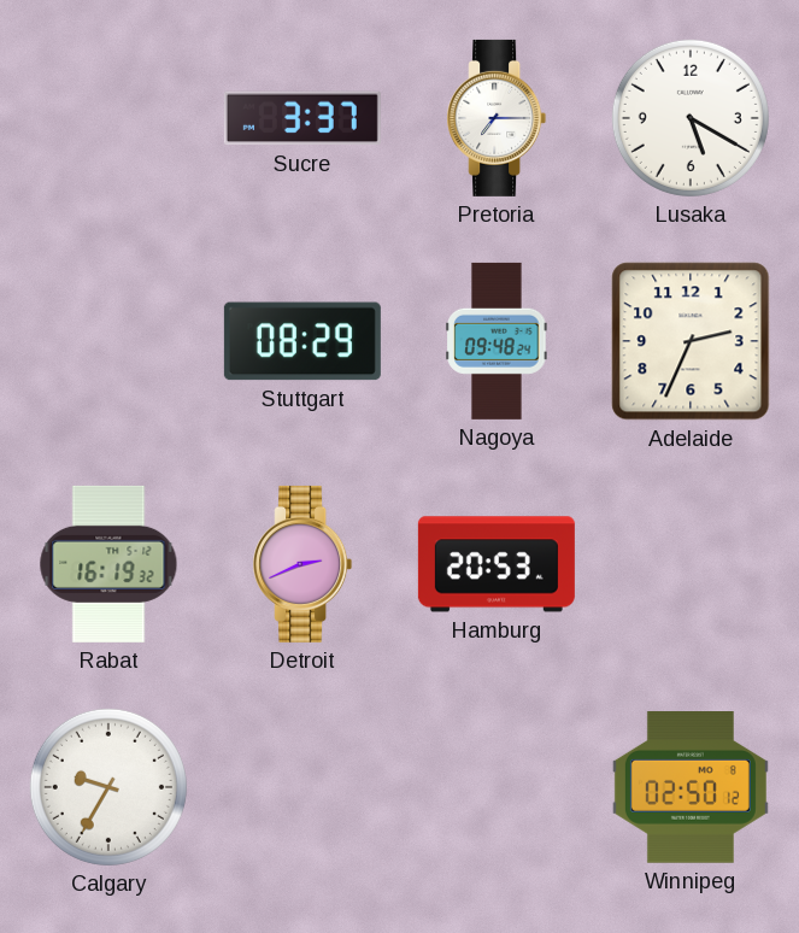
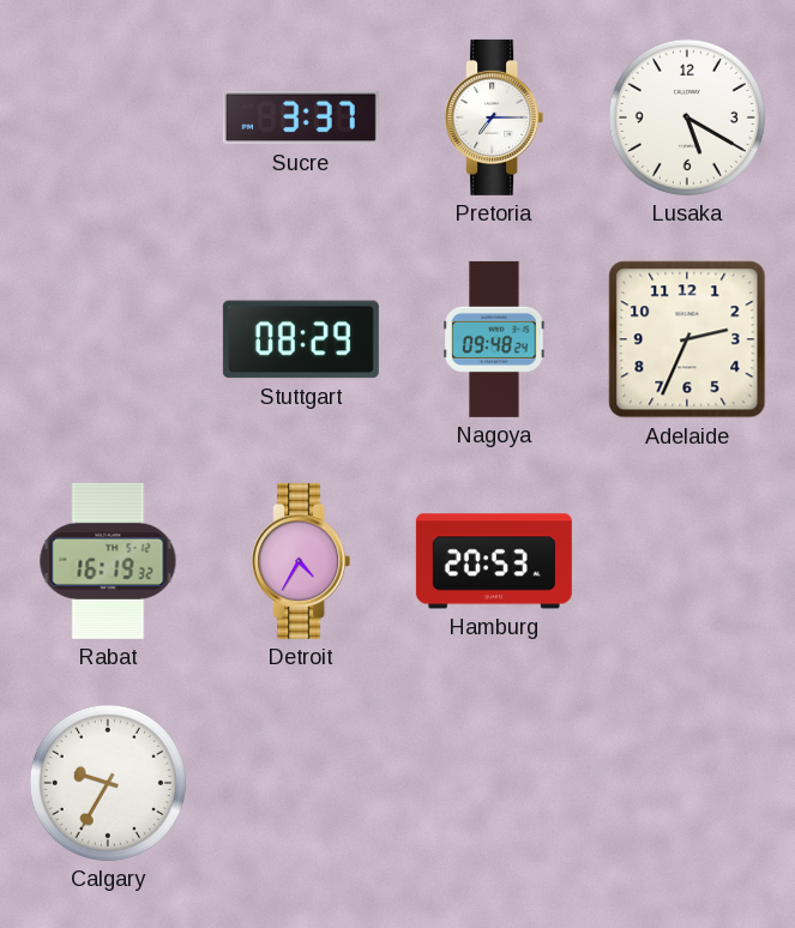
Detroit: 2:41 -> 4:35 (301, 561)
Winnipeg: 02:50 -> none (691, 788)
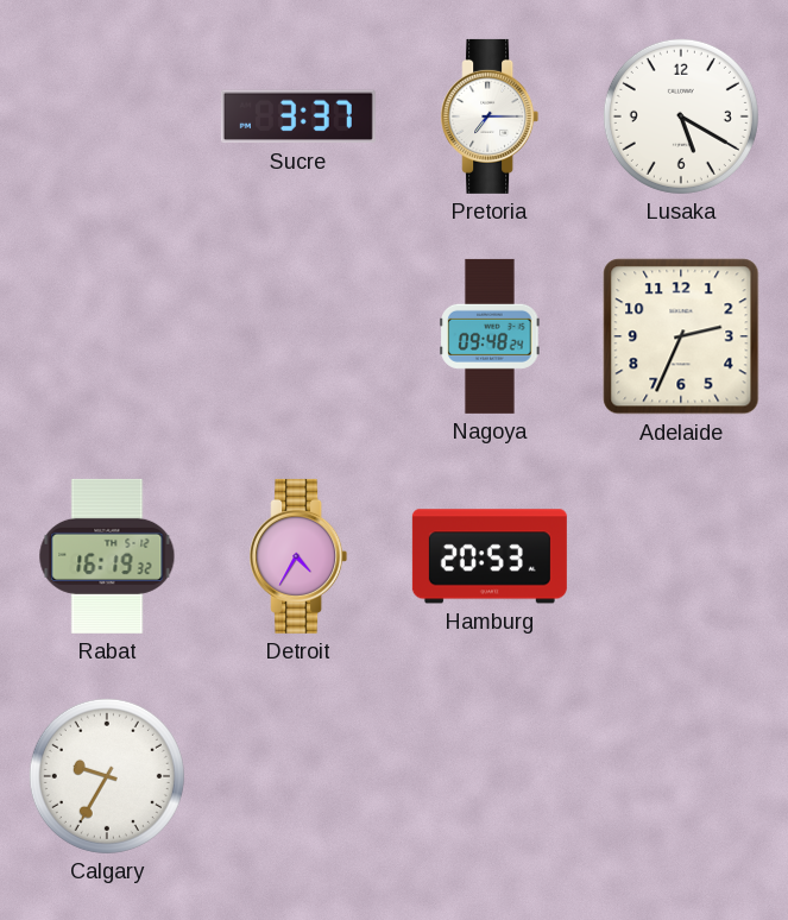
Stuttgart: 08:29 -> none (301, 339)
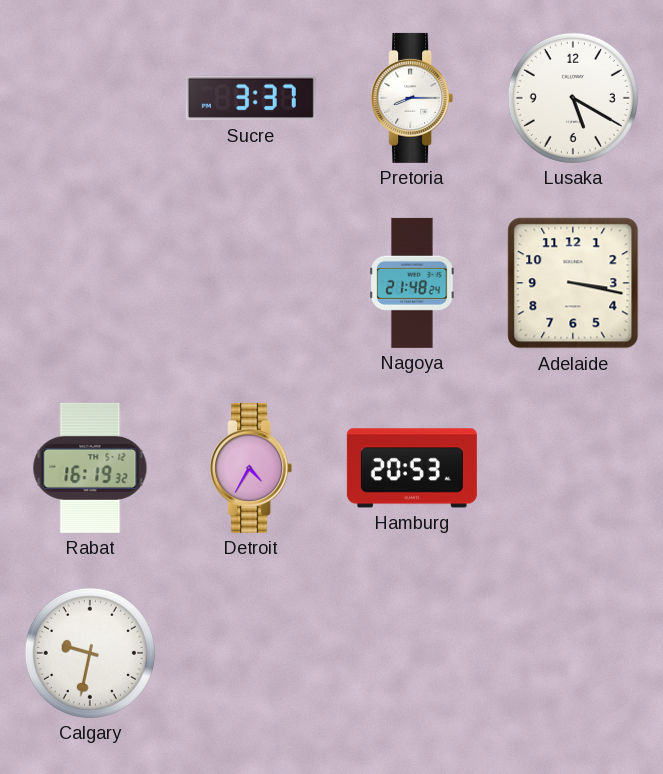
Pretoria: 7:15 -> 8:15 (412, 98)
Nagoya: 09:48 -> 21:48 (412, 283)
Adelaide: 2:34 -> 3:17 (573, 283)
Calgary: 9:35 -> 9:32 (90, 653)
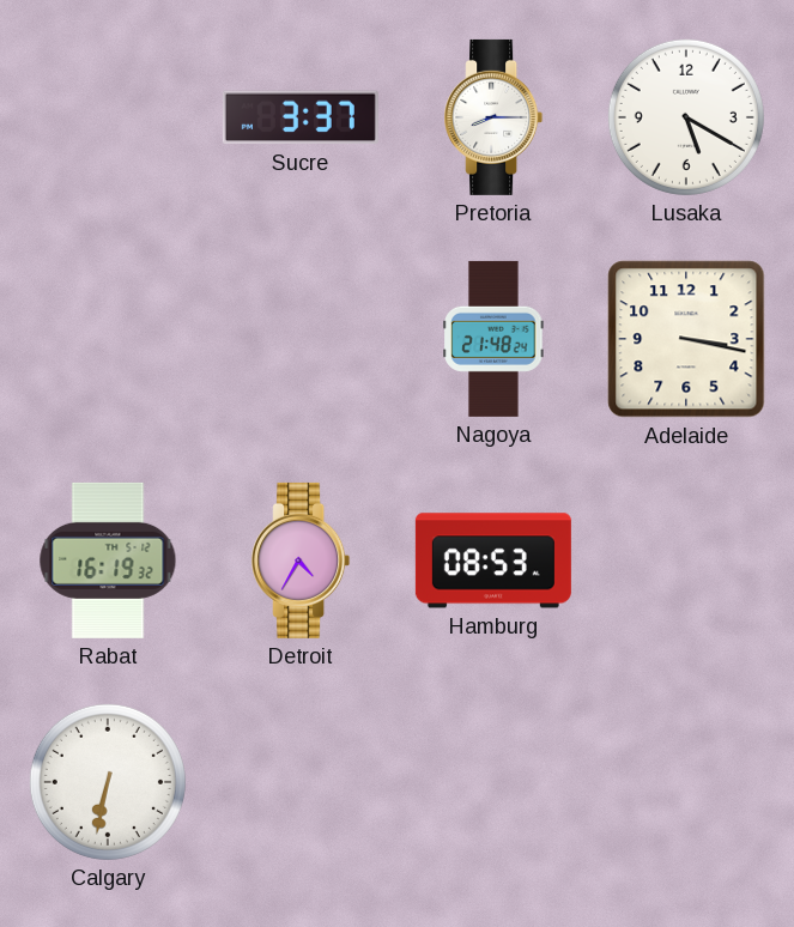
Hamburg: 20:53 -> 08:53 (493, 561)
Calgary: 9:32 -> 6:32 (108, 782)
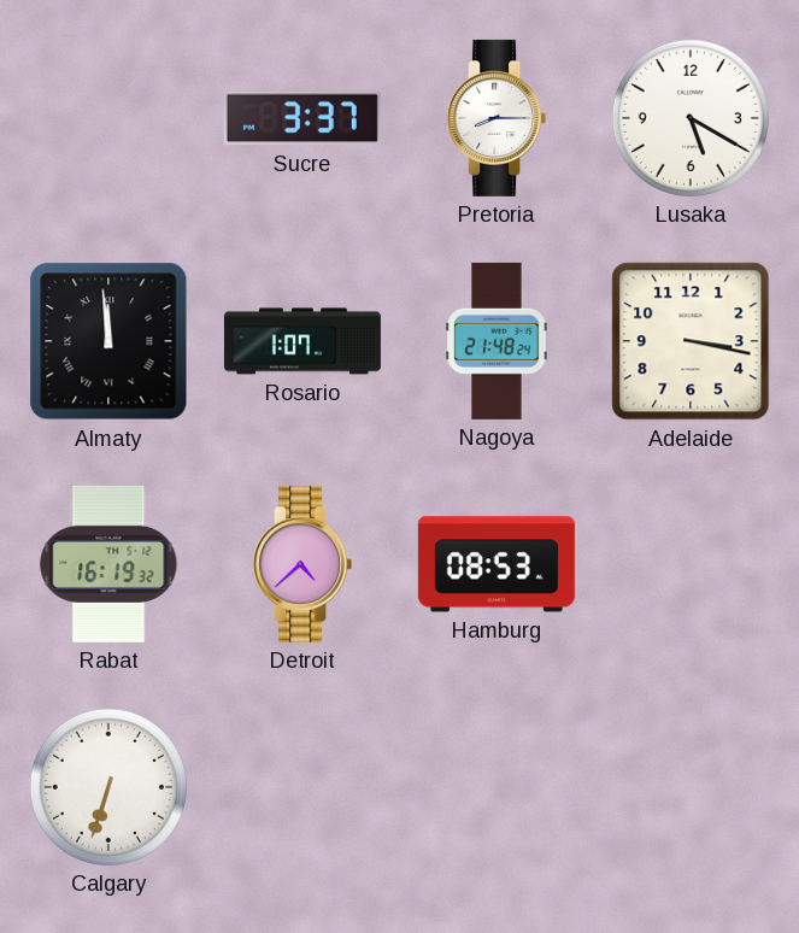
Almaty: none -> 11:59 (108, 341)
Rosario: none -> 1:07 (302, 341)
Detroit: 4:35 -> 4:38 (302, 564)
Calgary: 6:32 -> 6:33 (108, 787)
